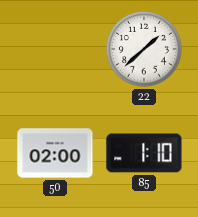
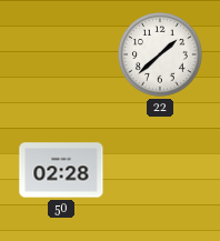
50: 02:00 -> 02:28 (61, 170)
85: 1:10 -> none (144, 153)
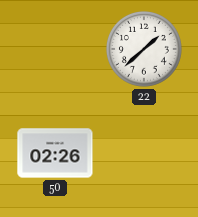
50: 02:28 -> 02:26 (55, 153)
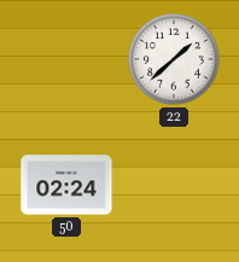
50: 02:26 -> 02:24 (66, 185)
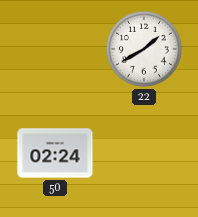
22: 1:38 -> 1:40 (144, 49)
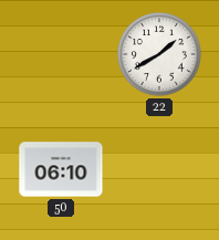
50: 02:24 -> 06:10 (61, 169)
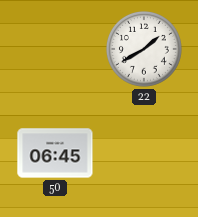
50: 06:10 -> 06:45 (55, 153)
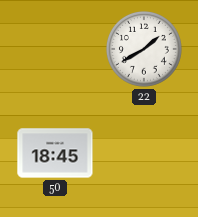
50: 06:45 -> 18:45 (55, 153)
